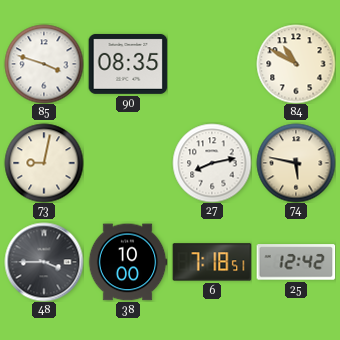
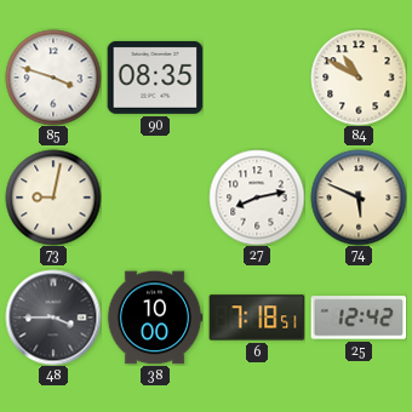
74: 5:47 -> 5:49 (359, 198)
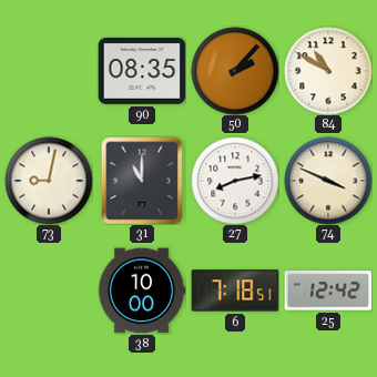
85: 3:48 -> none (53, 78)
50: none -> 2:07 (235, 71)
31: none -> 11:00 (142, 181)
74: 5:49 -> 3:49 (328, 181)
48: 3:45 -> none (53, 317)
